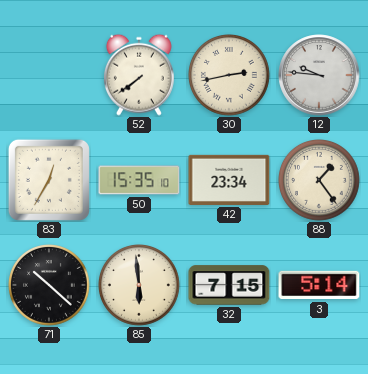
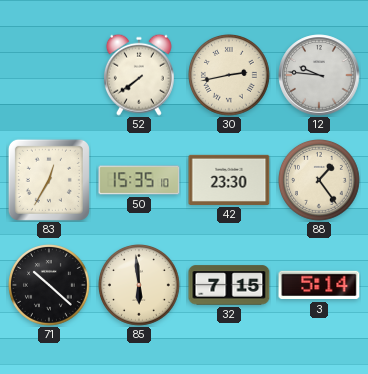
42: 23:34 -> 23:30 (229, 180)
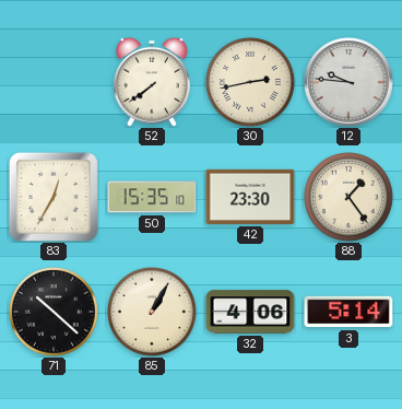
85: 5:59 -> 1:05 (153, 313)
32: 7:15 -> 4:06 (250, 312)
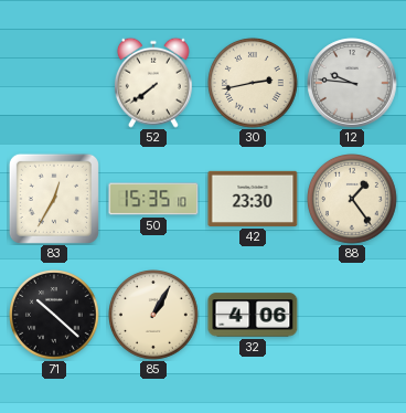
3: 5:14 -> none (348, 312)
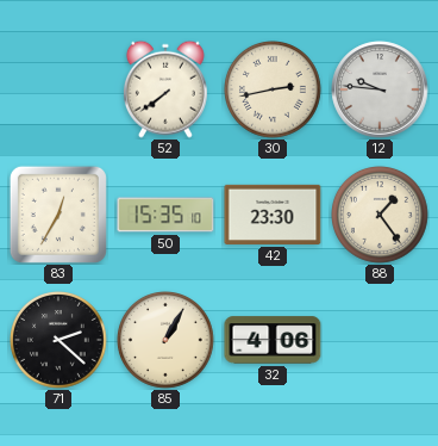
71: 10:22 -> 2:22 (60, 341)
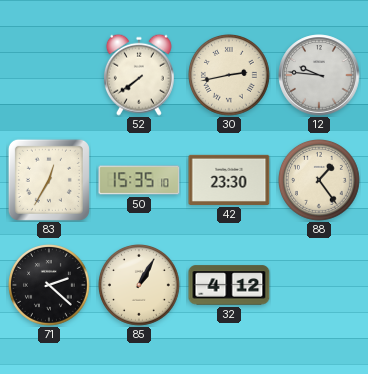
32: 4:06 -> 4:12 (229, 285)
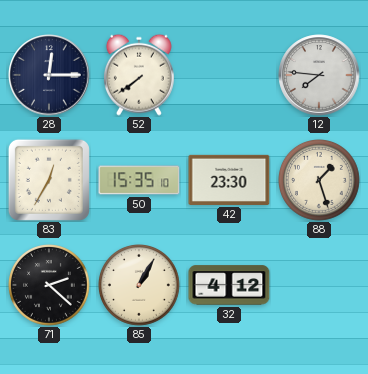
28: none -> 12:15 (49, 75)
30: 2:43 -> none (230, 76)
12: 9:46 -> 7:46 (319, 75)
88: 1:24 -> 1:27 (320, 181)
